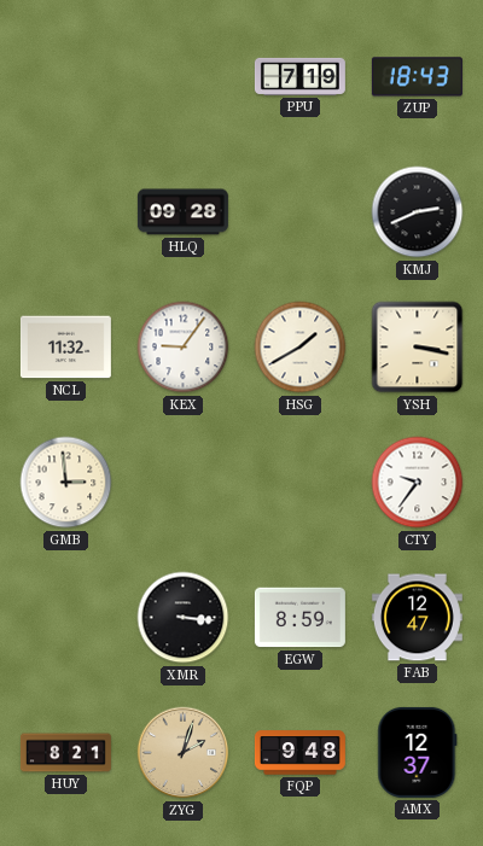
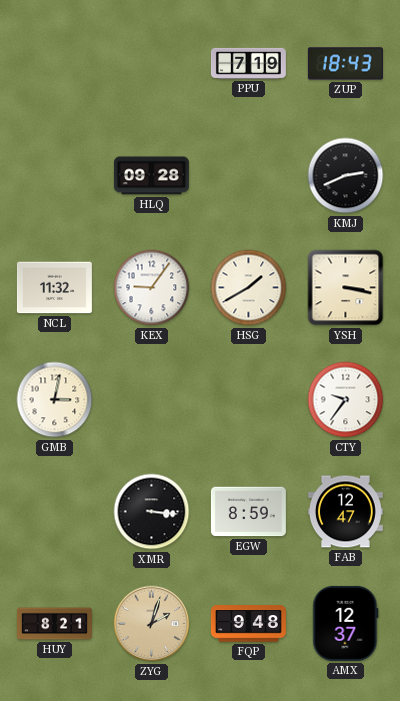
GMB: 2:59 -> 3:02 (55, 400)
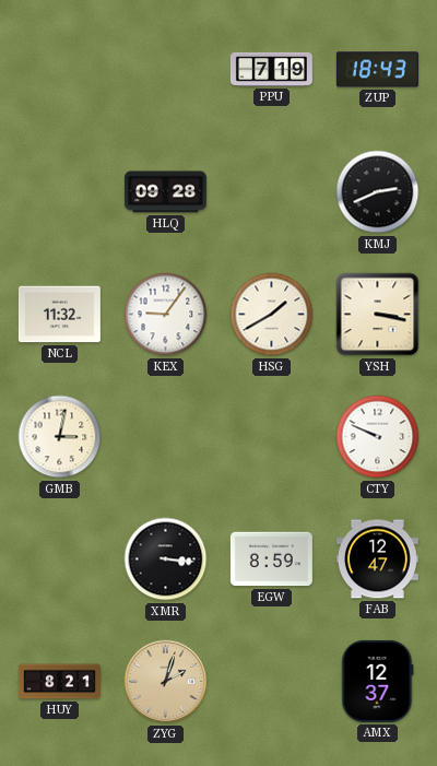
CTY: 9:36 -> 9:49 (378, 437)
FQP: 9:48 -> none (248, 624)
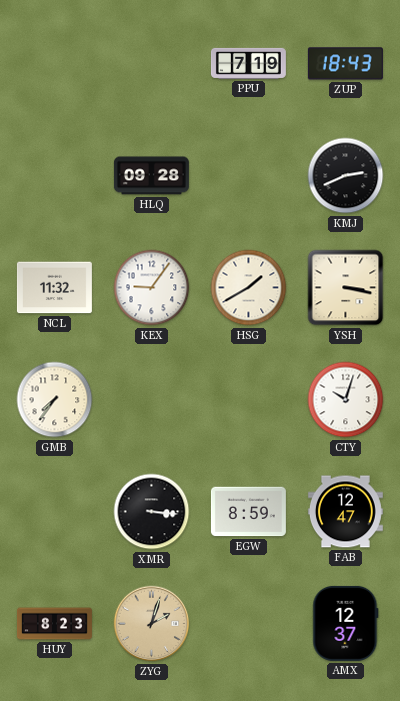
GMB: 3:02 -> 7:36 (55, 400)
CTY: 9:49 -> 10:03 (346, 400)
HUY: 8:21 -> 8:23 (54, 624)
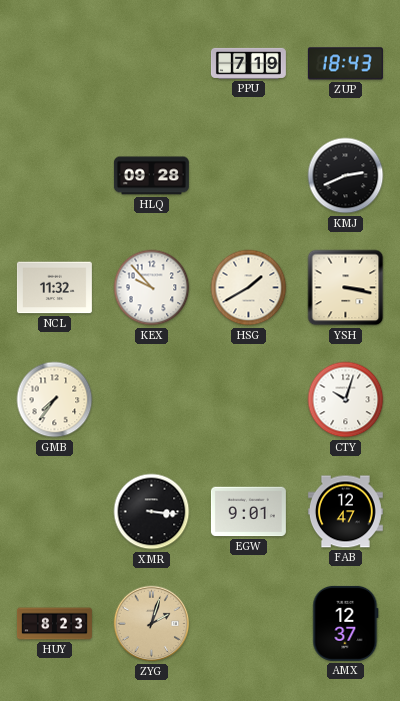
KEX: 9:06 -> 9:53 (152, 288)
EGW: 8:59 -> 9:01 (248, 512)
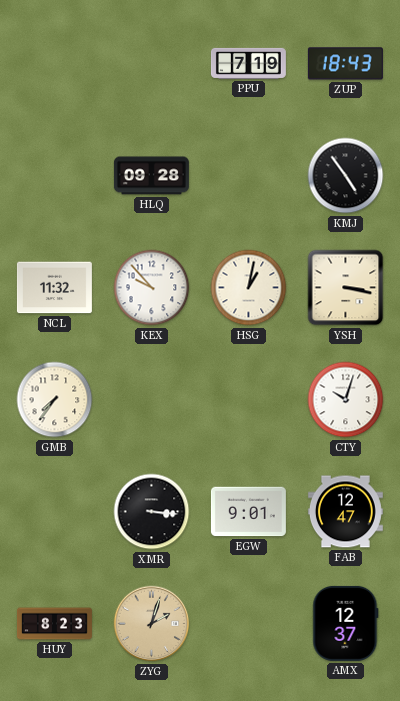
KMJ: 2:41 -> 4:54 (346, 176)
HSG: 1:40 -> 1:02 (249, 288)
